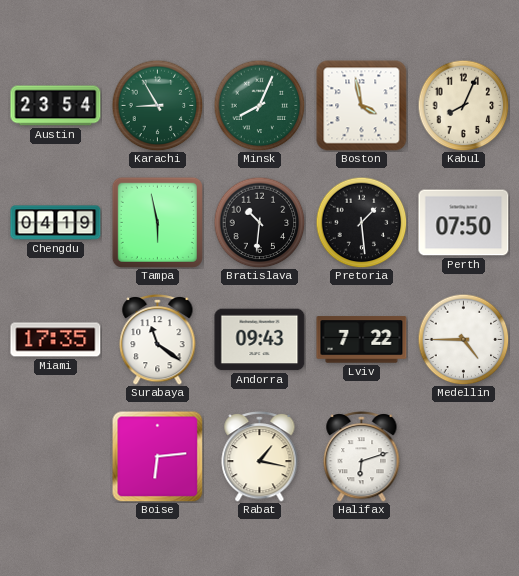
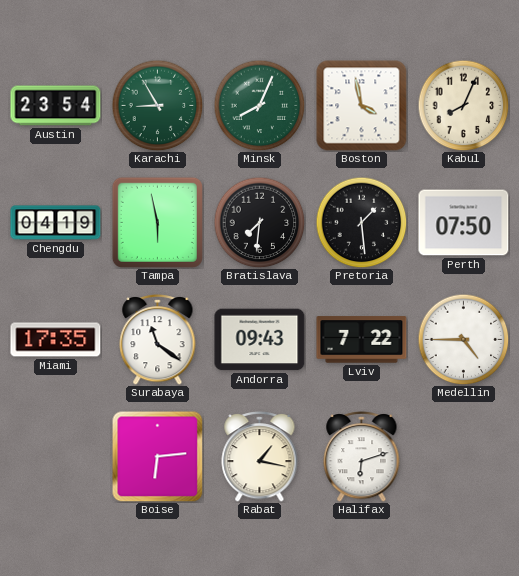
Bratislava: 10:31 -> 7:31 (259, 222)
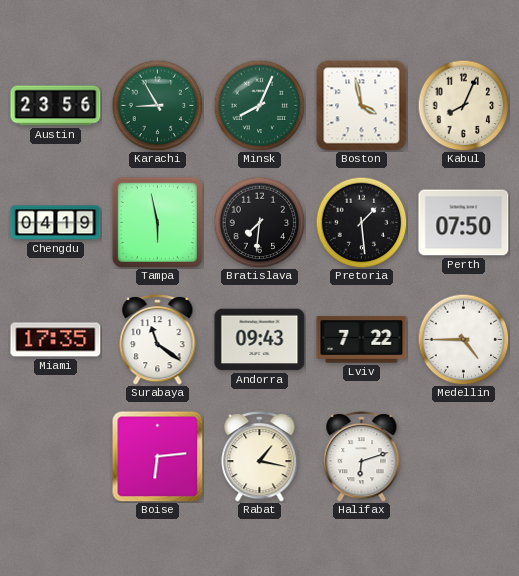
Austin: 23:54 -> 23:56 (56, 106)
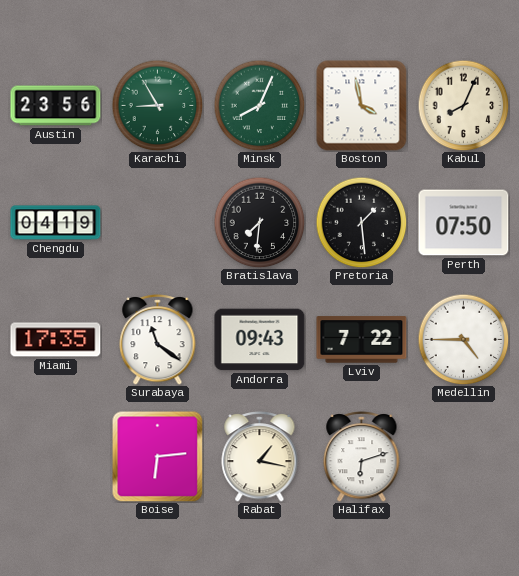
Tampa: 5:58 -> none (157, 222)
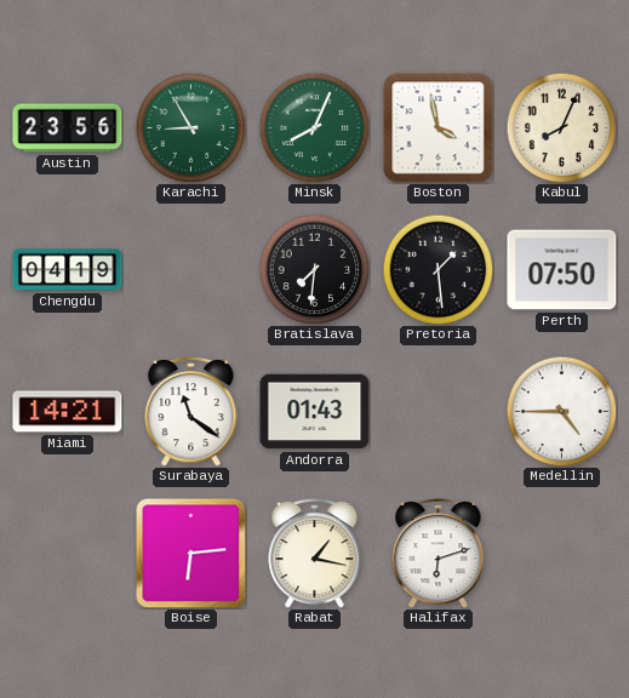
Miami: 17:35 -> 14:21 (68, 412)
Andorra: 09:43 -> 01:43 (315, 412)
Lviv: 7:22 -> none (362, 340)
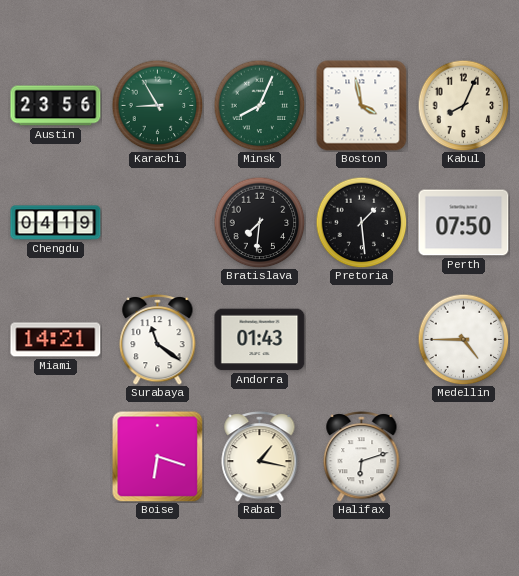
Boise: 6:14 -> 6:18 (157, 456)
